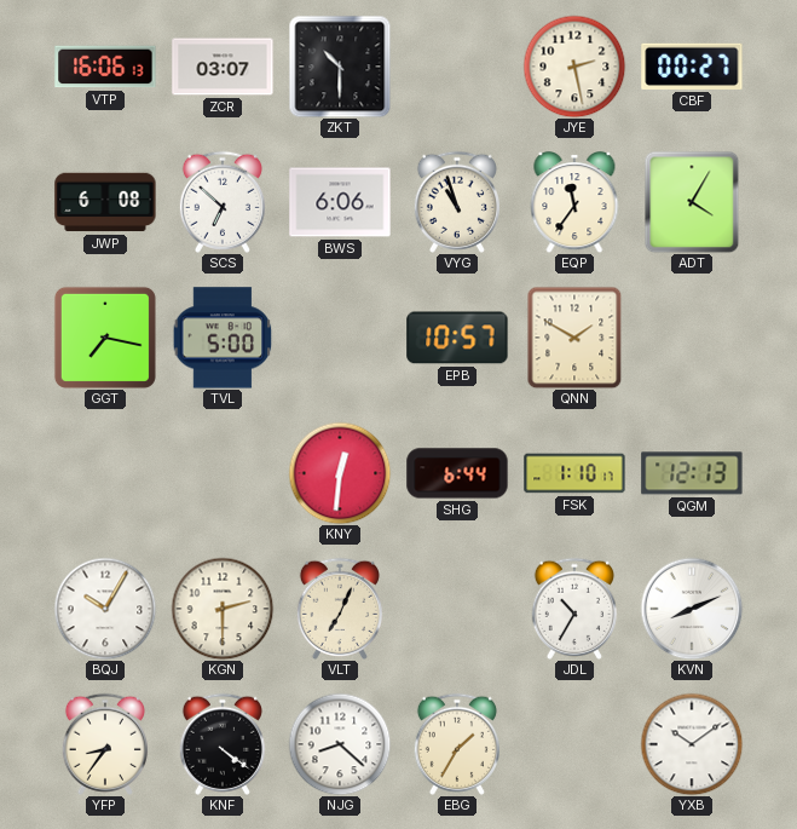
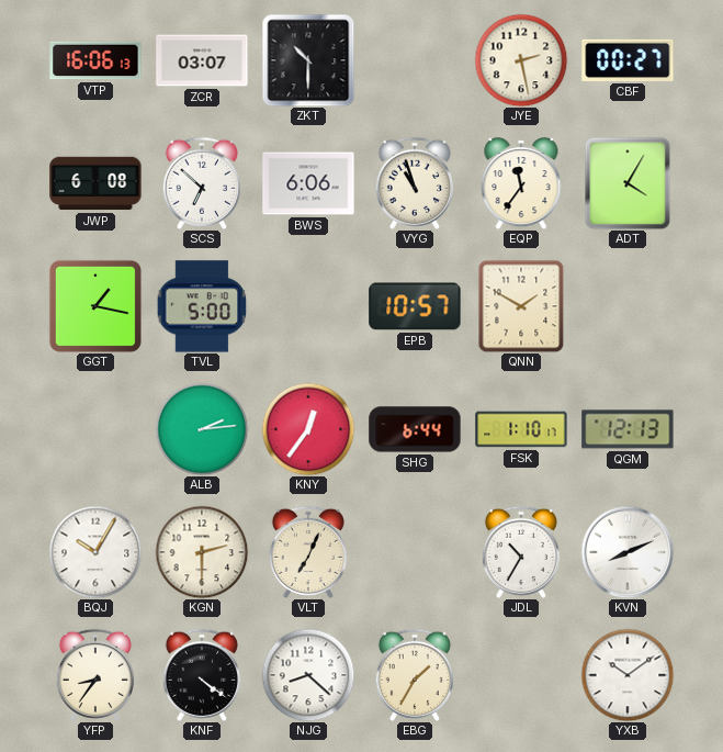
GGT: 7:17 -> 1:17 (95, 306)
ALB: none -> 2:14 (202, 429)
KNY: 12:31 -> 12:36 (308, 429)
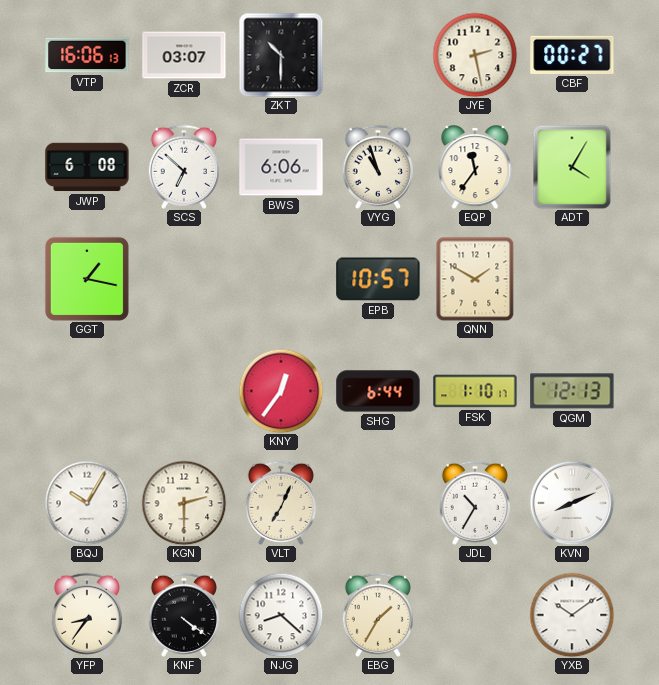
TVL: 5:00 -> none (202, 306)
ALB: 2:14 -> none (202, 429)
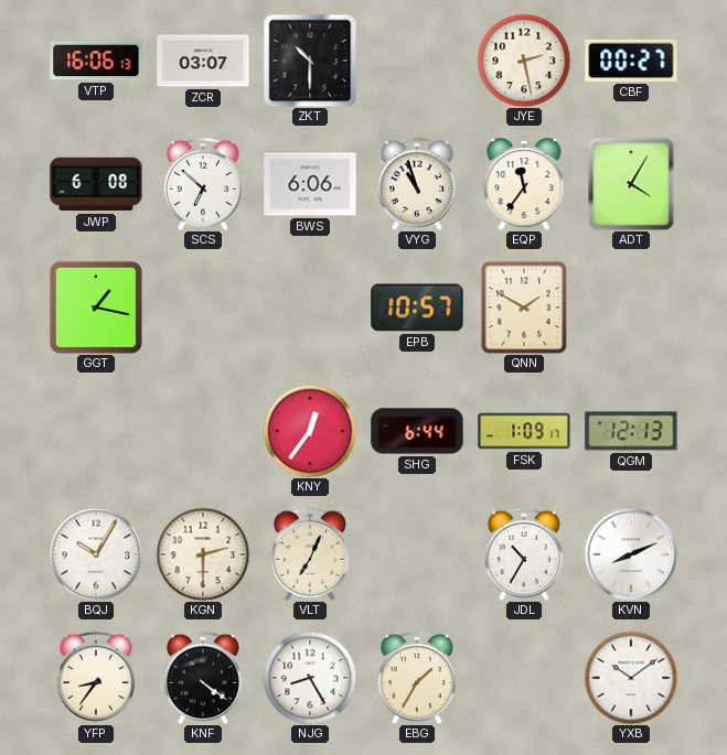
FSK: 1:10 -> 1:09 (524, 431)
NJG: 8:22 -> 8:25 (310, 678)
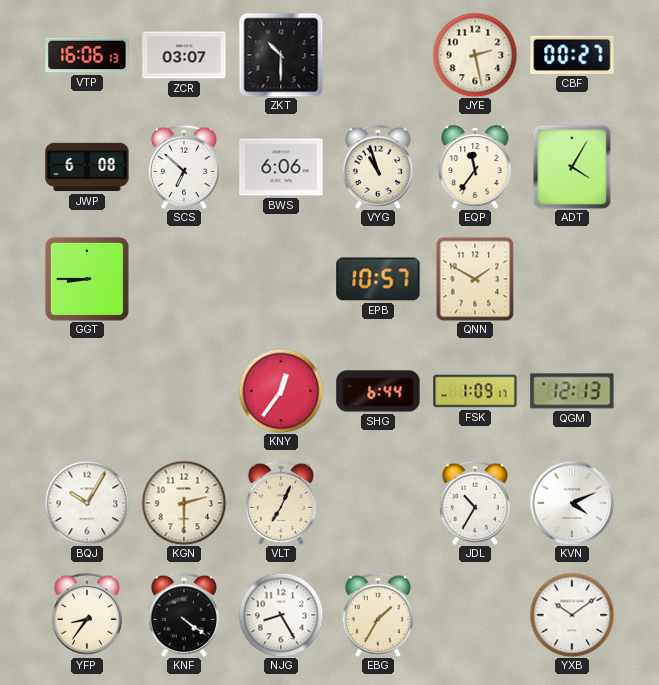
GGT: 1:17 -> 8:45 (87, 279)
KVN: 8:11 -> 4:11 (572, 503)
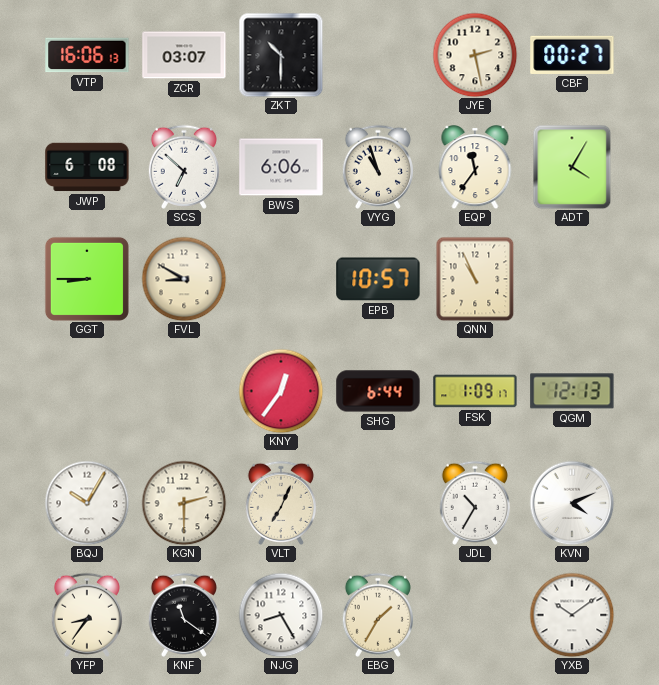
FVL: none -> 8:50 (184, 279)
QNN: 1:50 -> 10:56 (475, 279)
KNF: 4:21 -> 11:21 (184, 615)
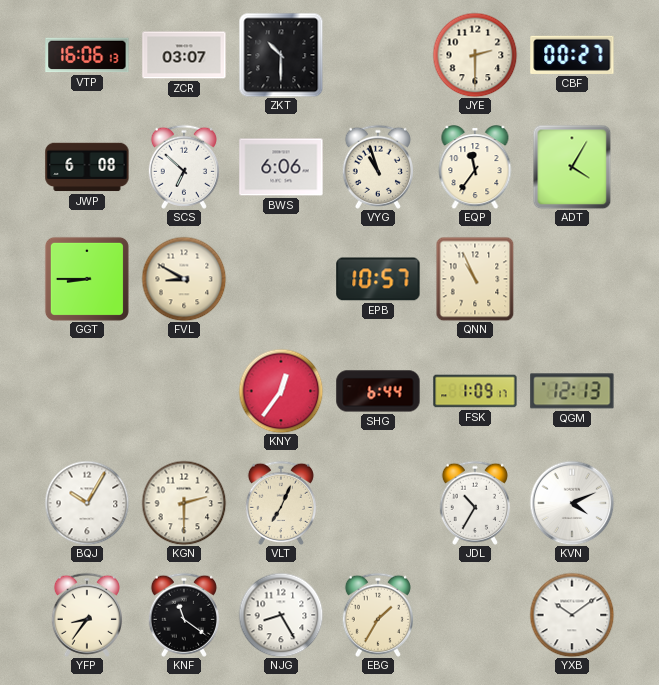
JYE: 2:28 -> 2:30 (475, 55)
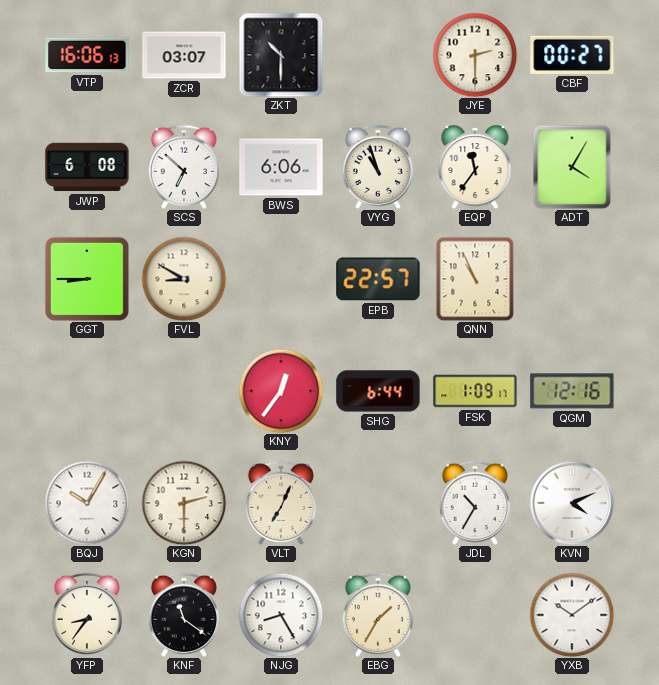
EPB: 10:57 -> 22:57 (378, 279)
QGM: 12:13 -> 12:16 (572, 391)
